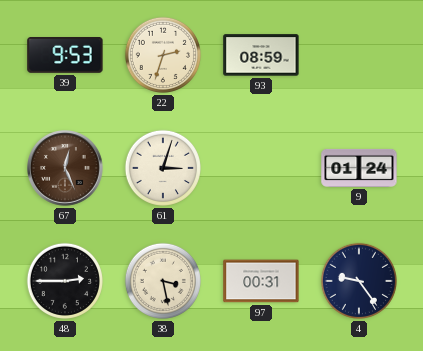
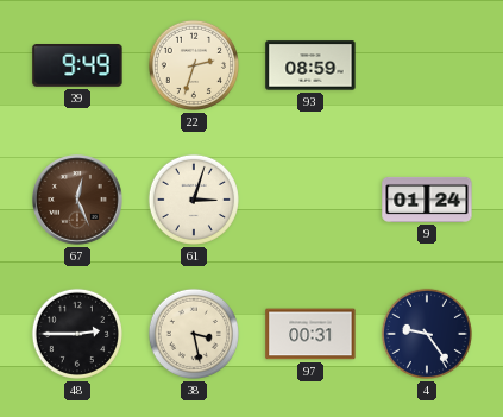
39: 9:53 -> 9:49 (77, 67)
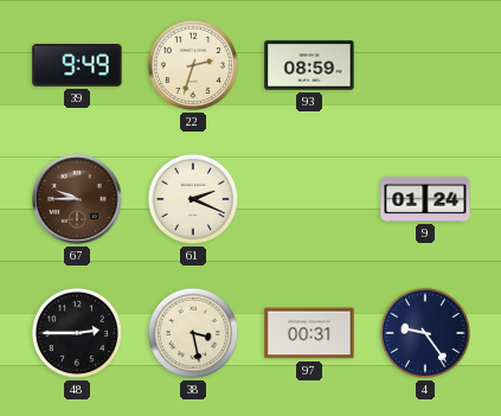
67: 12:26 -> 9:45 (78, 200)
61: 3:03 -> 2:19 (193, 199)
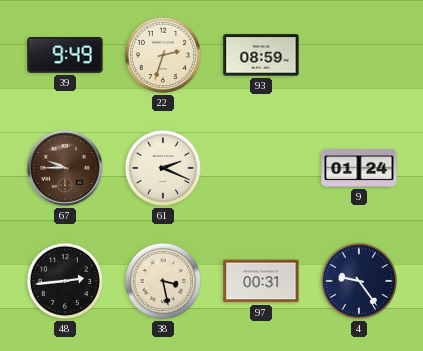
48: 2:45 -> 2:44 (65, 281)
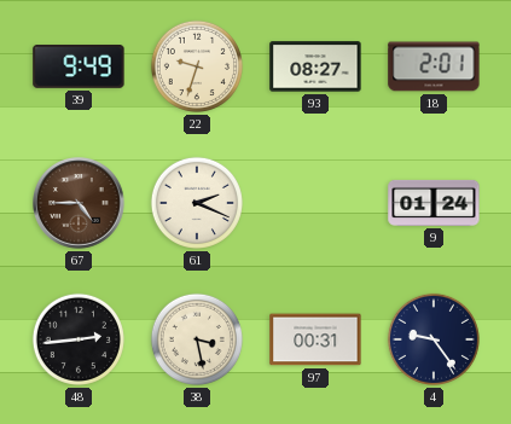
22: 2:33 -> 9:33 (197, 66)
93: 08:59 -> 08:27 (315, 66)
18: none -> 2:01 (434, 66)
67: 9:45 -> 4:45 (80, 204)
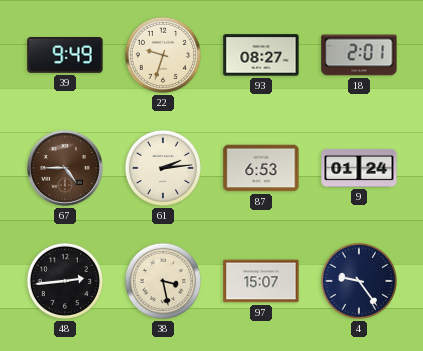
61: 2:19 -> 2:14 (163, 168)
87: none -> 6:53 (261, 168)
97: 00:31 -> 15:07 (261, 281)
